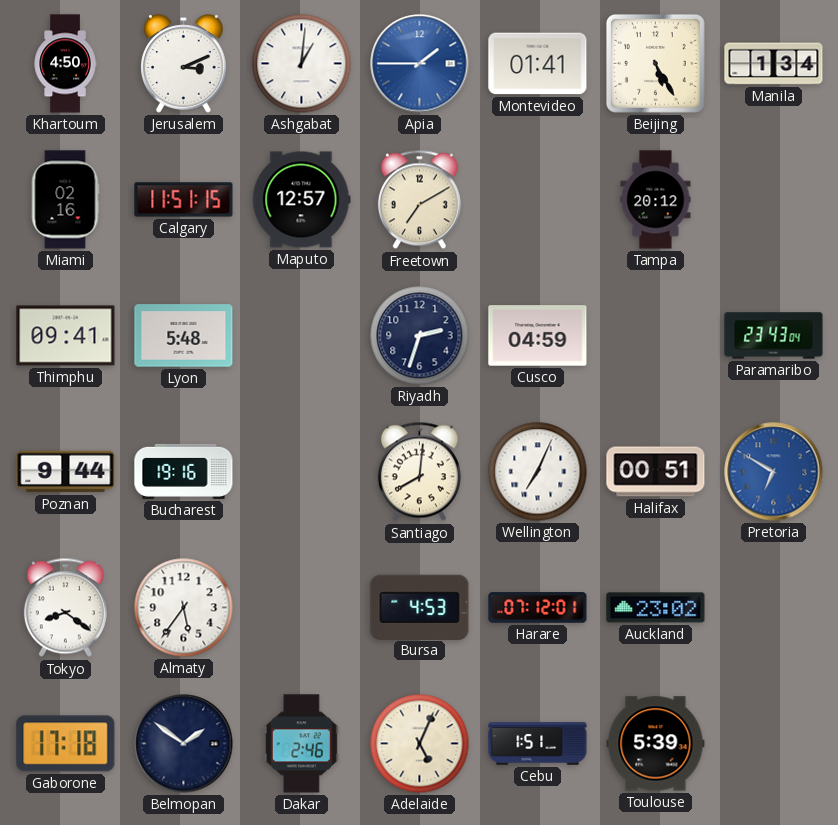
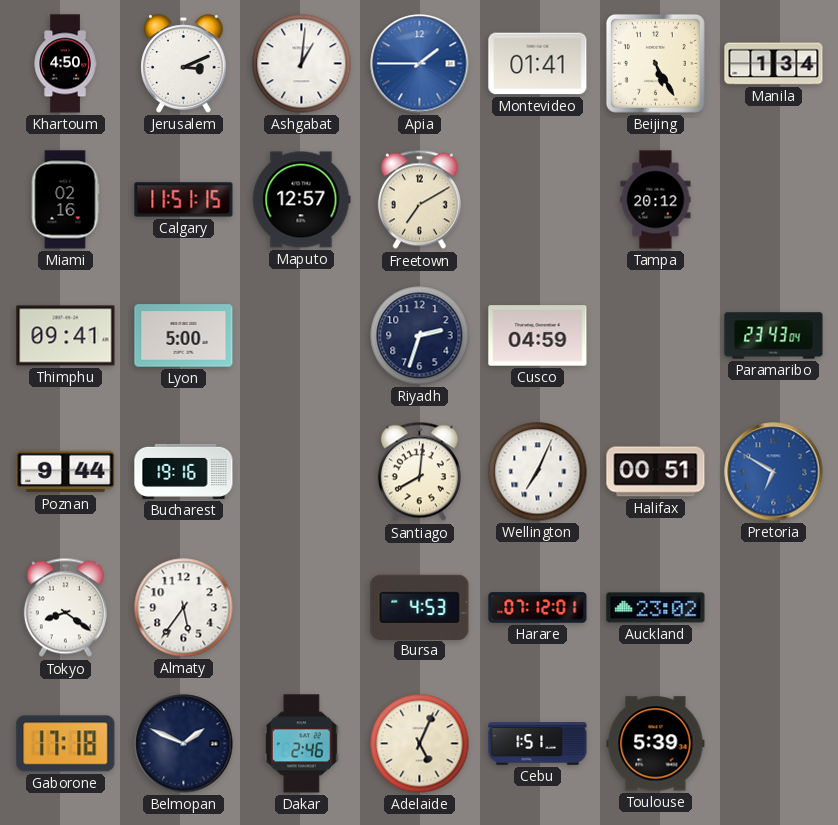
Lyon: 5:48 -> 5:00 (184, 336)
Belmopan: 1:51 -> 1:49 (184, 744)
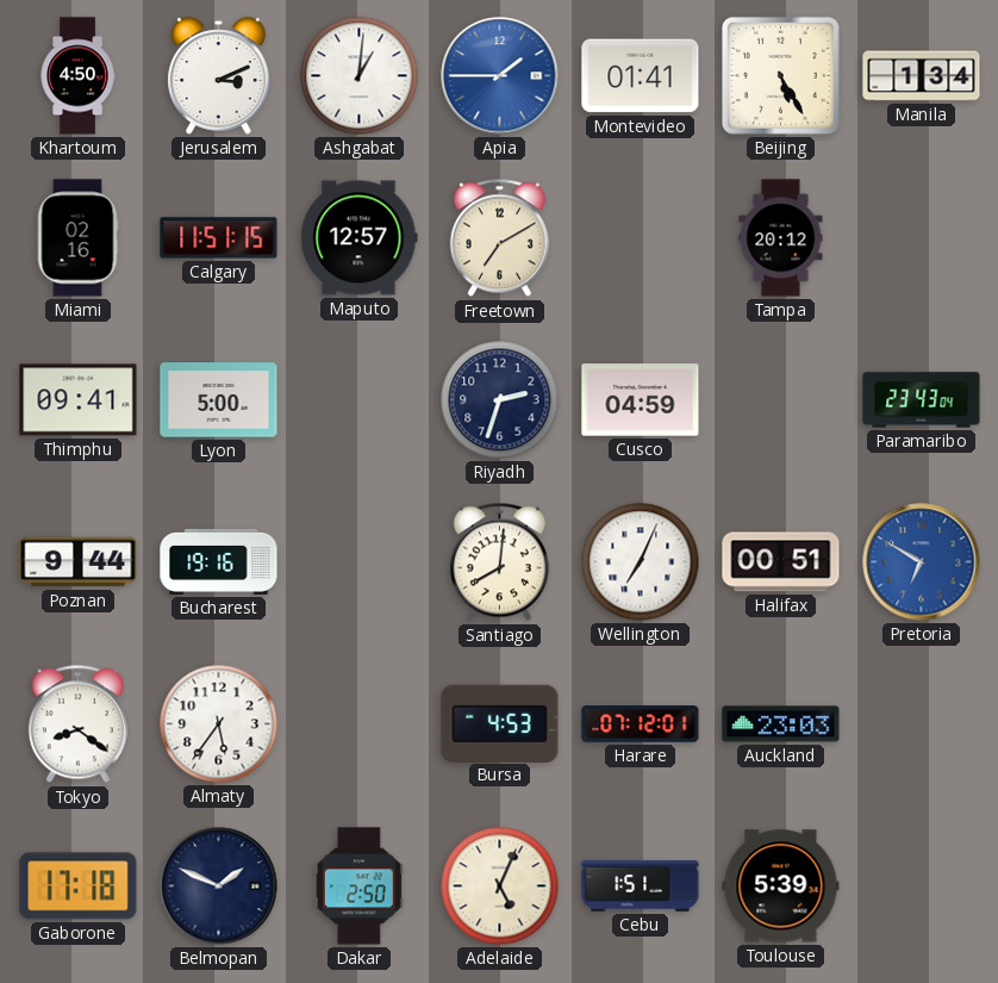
Auckland: 23:02 -> 23:03 (781, 724)
Dakar: 2:46 -> 2:50 (358, 886)
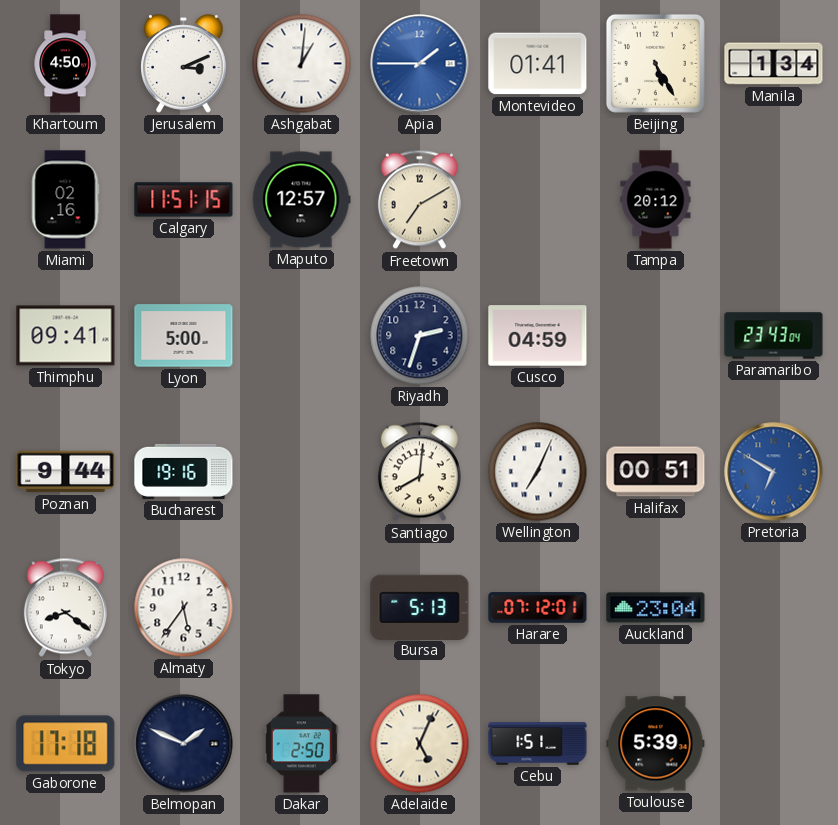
Bursa: 4:53 -> 5:13 (420, 607)
Auckland: 23:03 -> 23:04 (656, 608)
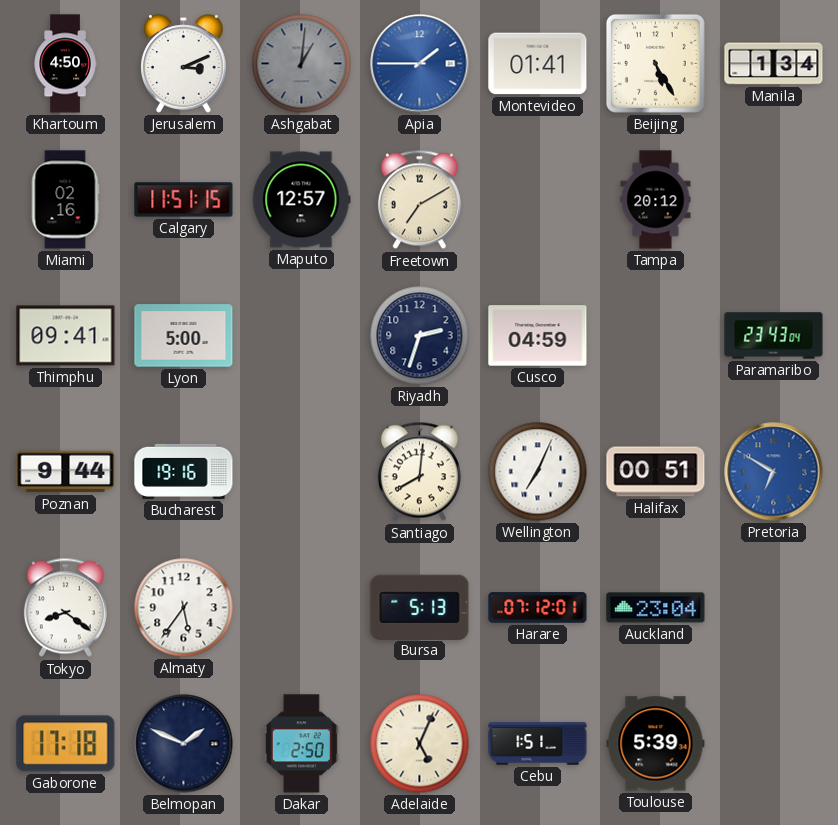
Ashgabat dial: white -> grey (302, 64)
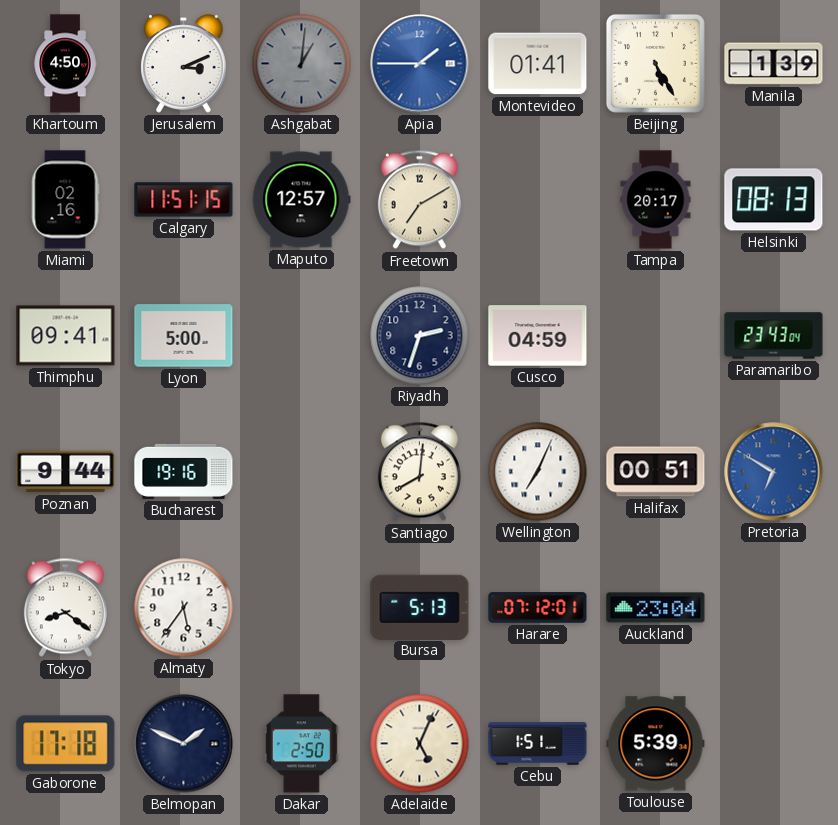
Manila: 1:34 -> 1:39 (774, 64)
Tampa: 20:12 -> 20:17 (656, 200)
Helsinki: none -> 08:13 (774, 200)
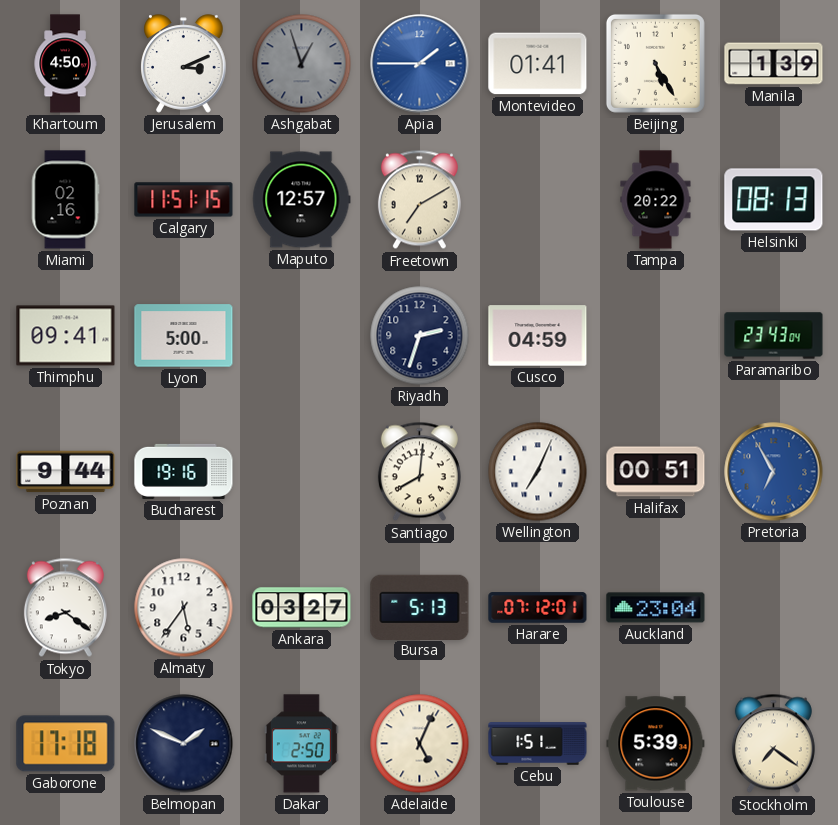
Ashgabat: 1:01 -> 12:57 (302, 64)
Tampa: 20:17 -> 20:22 (656, 200)
Pretoria: 6:50 -> 6:55 (774, 472)
Ankara: none -> 03:27 (302, 608)
Stockholm: none -> 7:21 (773, 744)
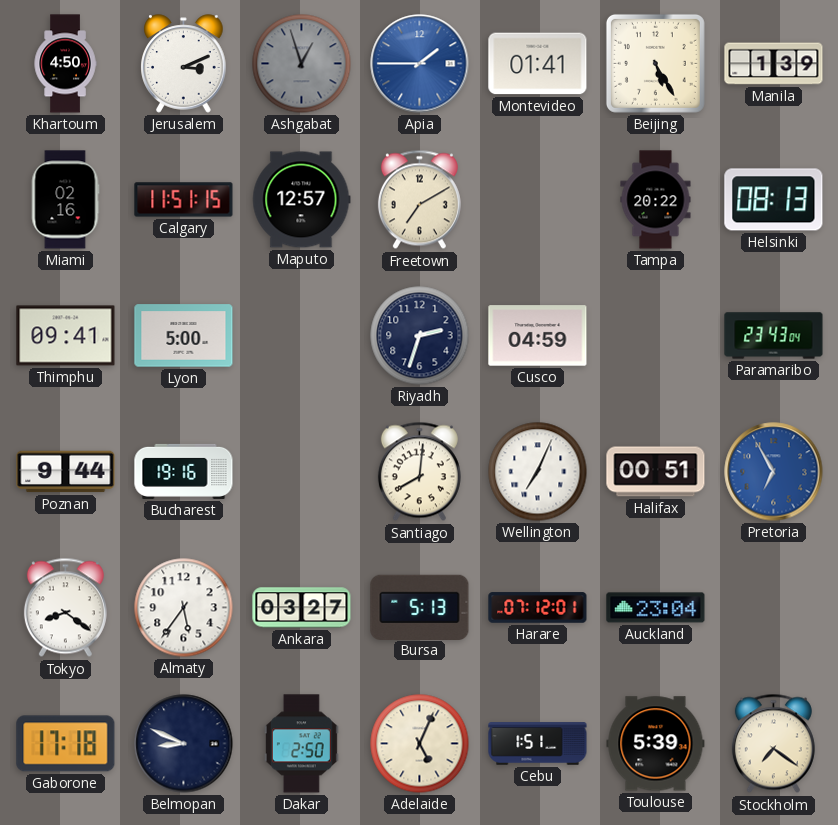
Belmopan: 1:49 -> 8:49 (184, 744)
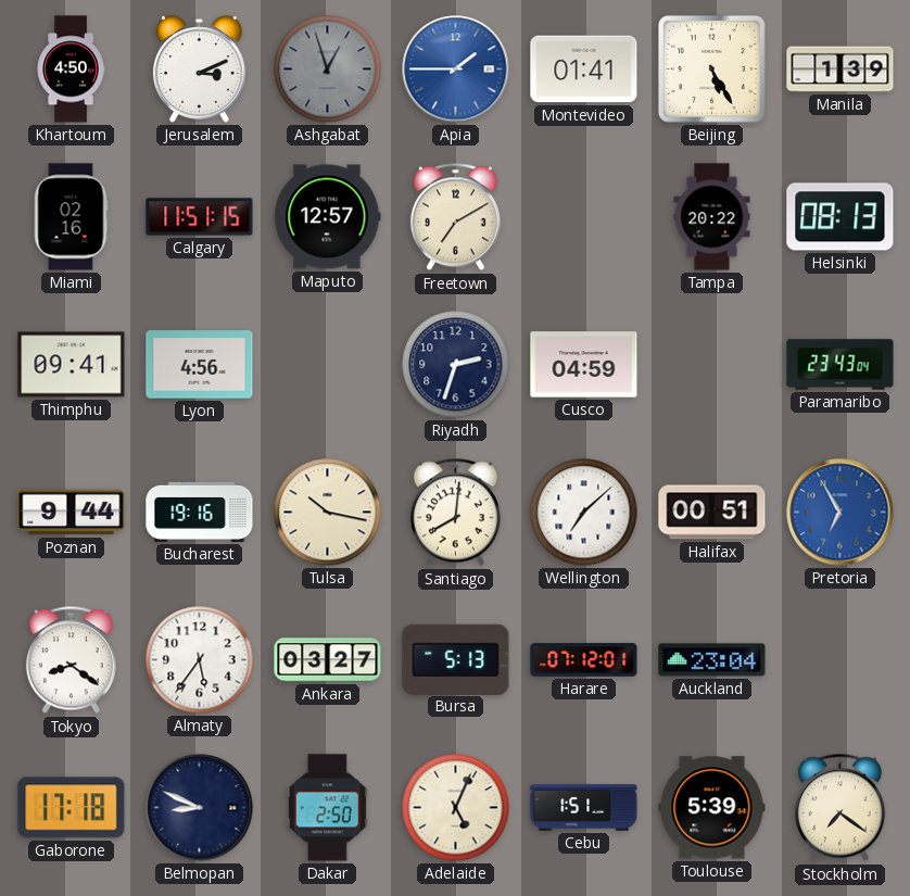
Lyon: 5:00 -> 4:56 (200, 365)
Tulsa: none -> 10:17 (328, 513)
Wellington: 7:04 -> 7:08 (584, 513)
